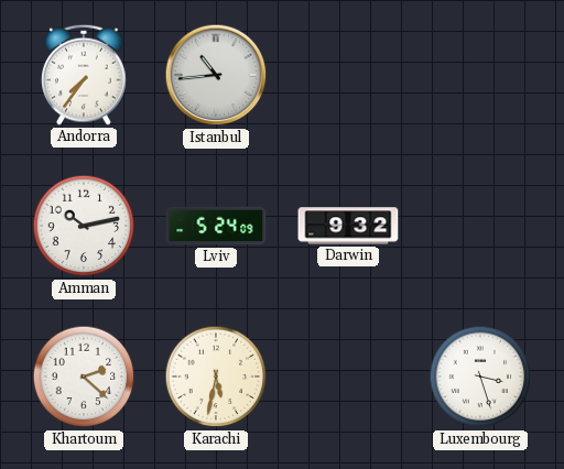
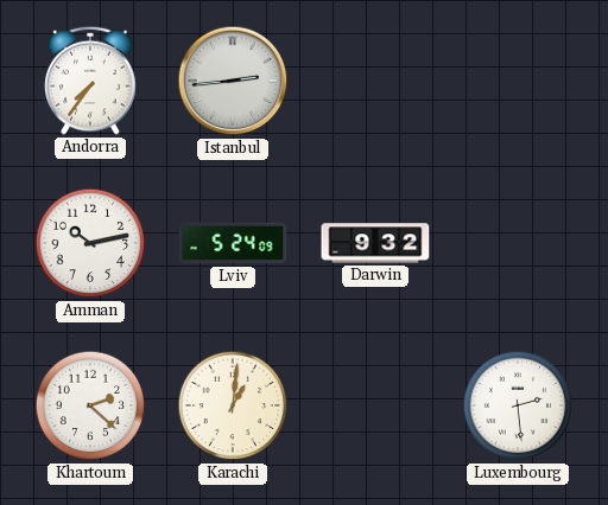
Istanbul: 10:44 -> 2:44 (233, 81)
Karachi: 5:32 -> 1:01 (233, 405)
Luxembourg: 3:27 -> 2:29 (518, 405)
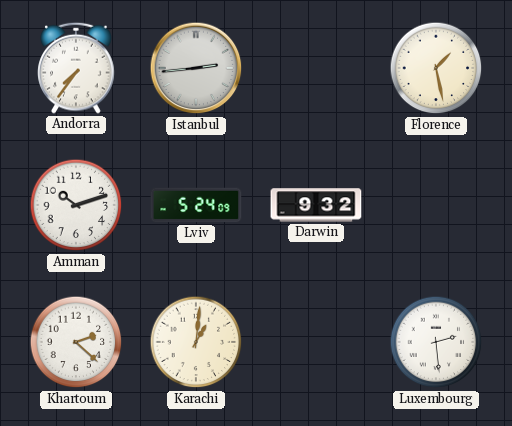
Florence: none -> 1:28 (436, 68)
Amman: 10:13 -> 10:12 (76, 205)
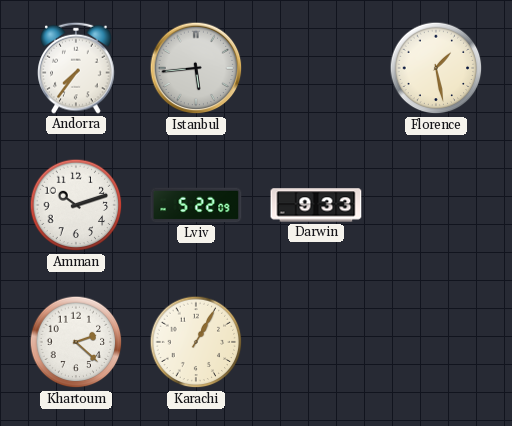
Istanbul: 2:44 -> 5:44 (196, 68)
Lviv: 5:24 -> 5:22 (196, 205)
Darwin: 9:32 -> 9:33 (316, 205)
Karachi: 1:01 -> 1:05 (196, 342)
Luxembourg: 2:29 -> none (436, 342)
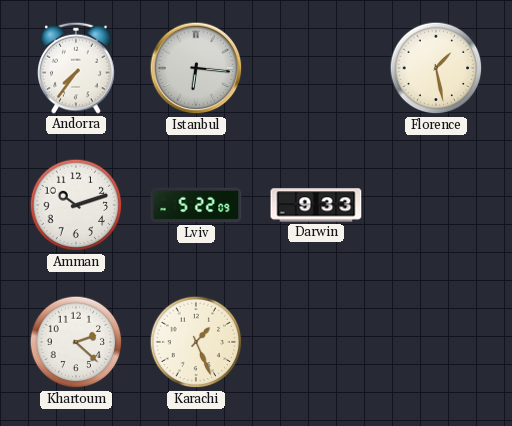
Istanbul: 5:44 -> 6:16 (196, 68)
Karachi: 1:05 -> 1:26 (196, 342)
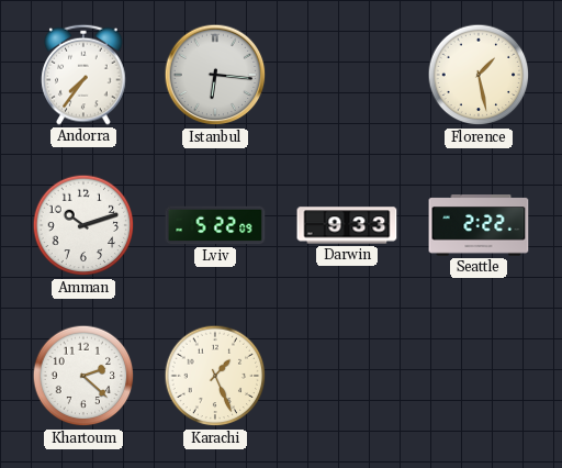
Seattle: none -> 2:22 (479, 225)
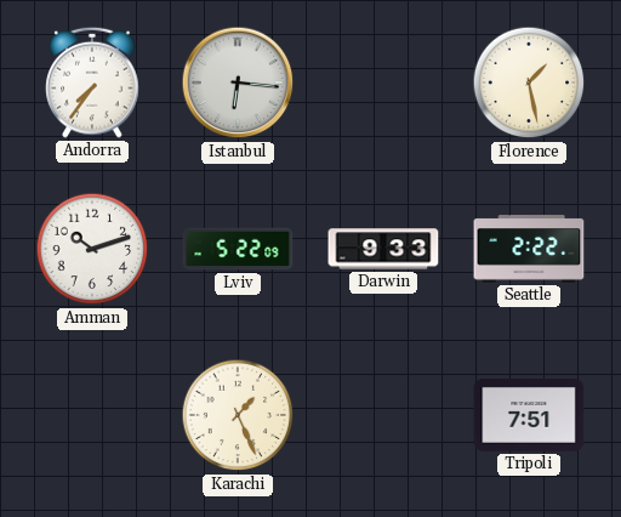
Khartoum: 2:22 -> none (83, 376)
Tripoli: none -> 7:51 (529, 415)
